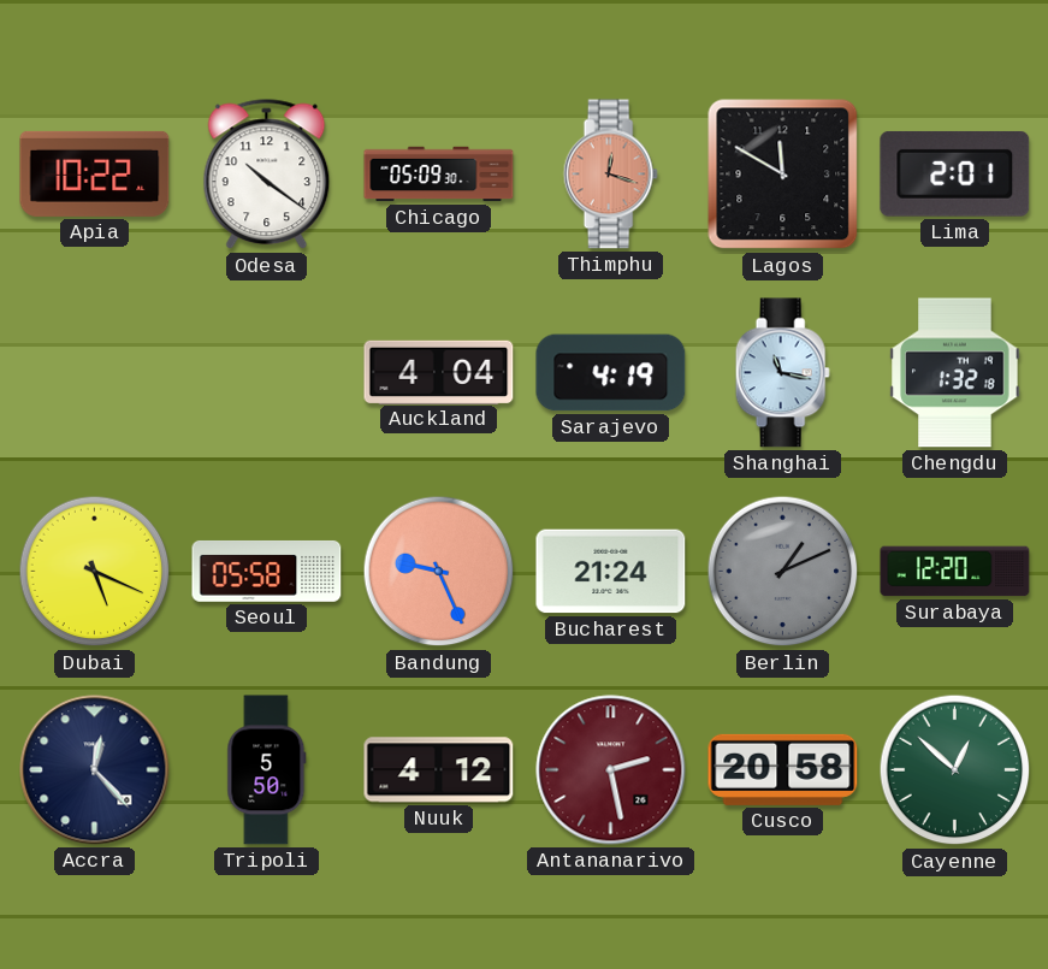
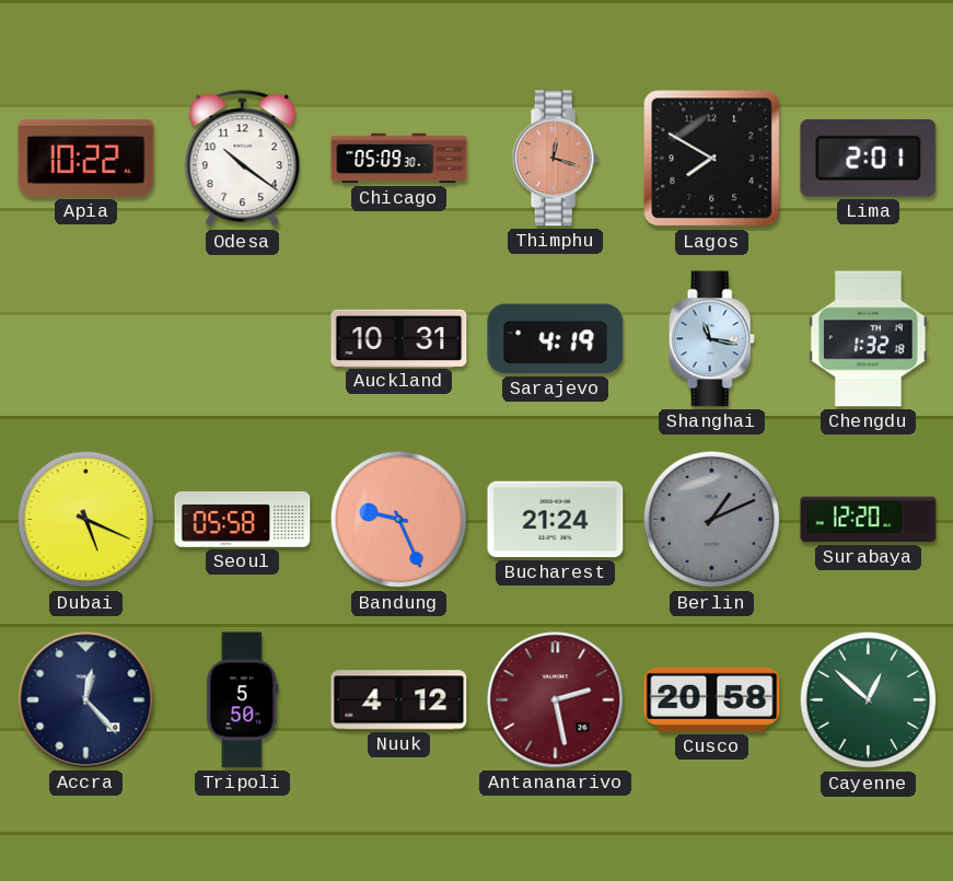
Lagos: 11:50 -> 7:50 (712, 159)
Auckland: 4:04 -> 10:31 (399, 338)
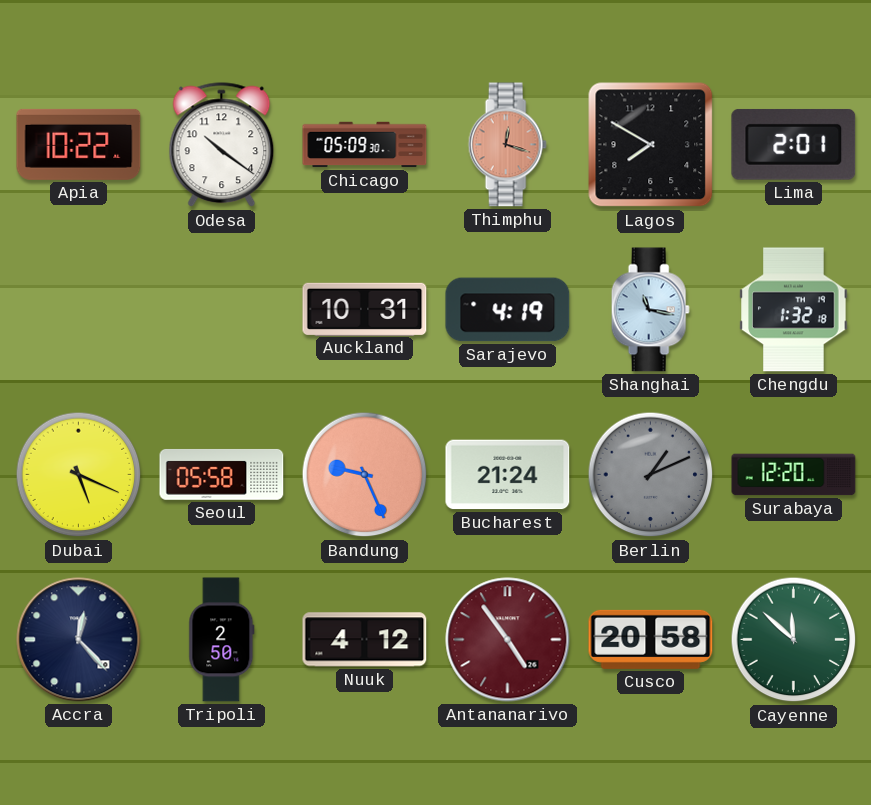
Tripoli: 5:50 -> 2:50 (222, 640)
Antananarivo: 2:28 -> 4:54 (508, 640)
Cayenne: 12:52 -> 11:52 (794, 640)
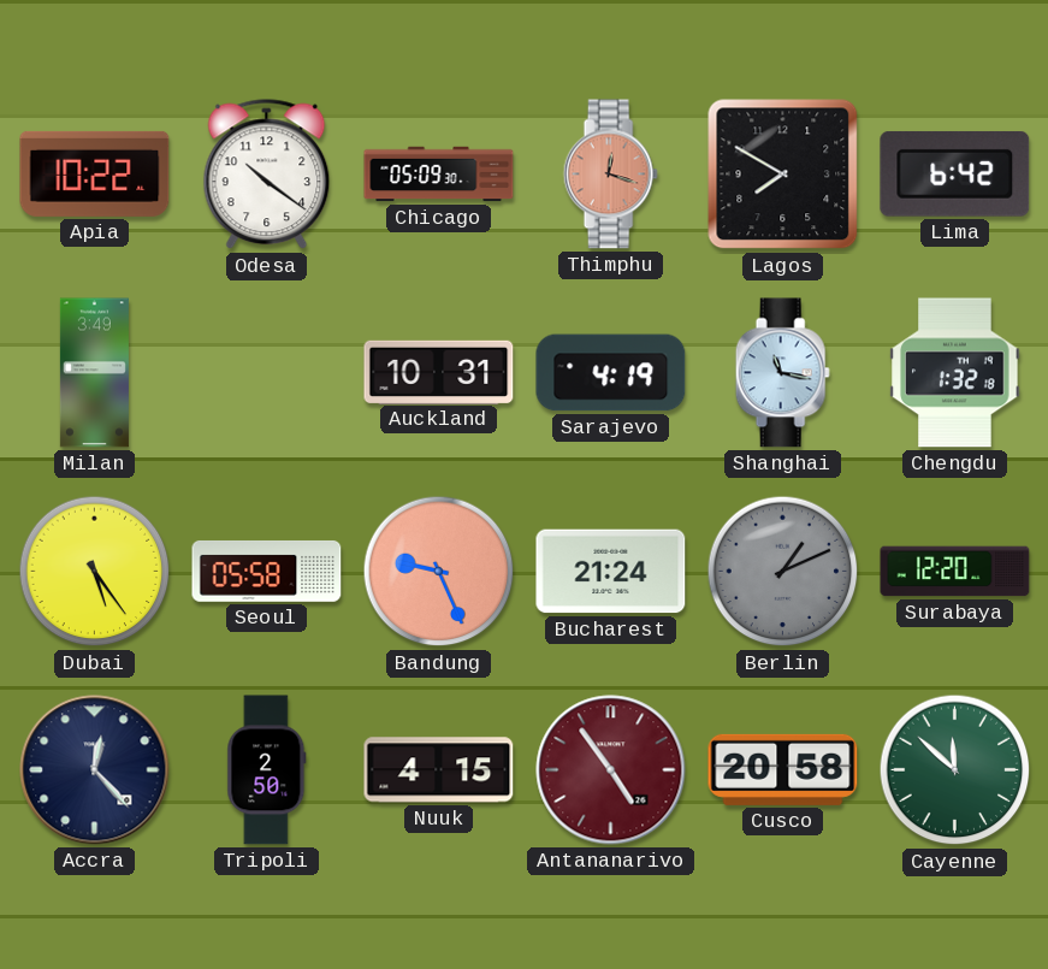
Lima: 2:01 -> 6:42 (955, 173)
Milan: none -> 3:49 (94, 373)
Dubai: 5:19 -> 5:24 (95, 572)
Nuuk: 4:12 -> 4:15 (439, 770)
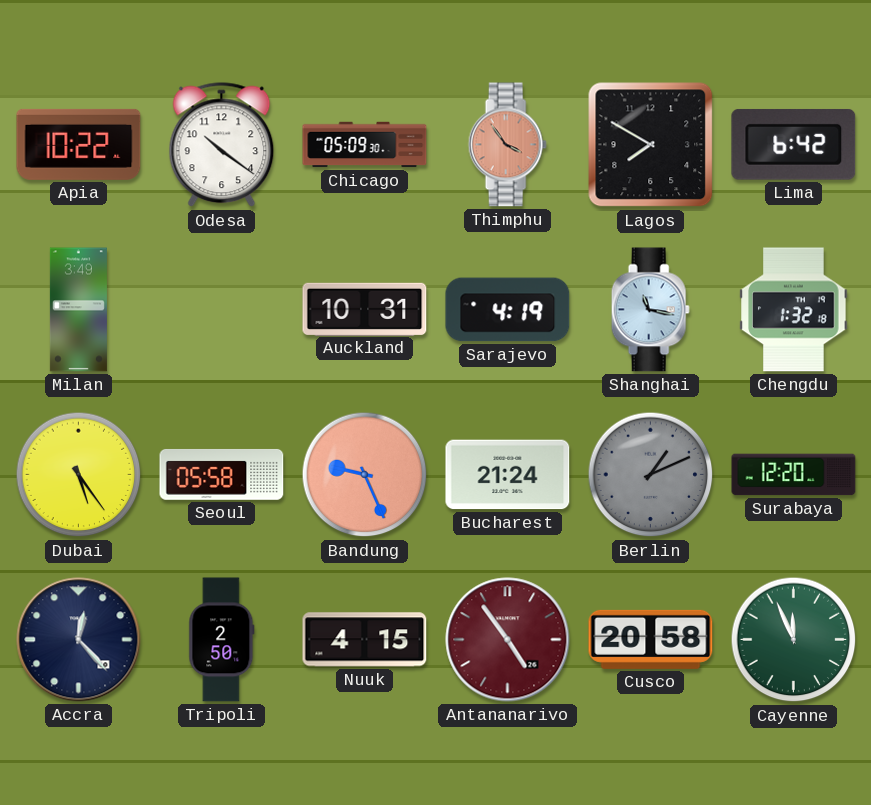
Thimphu: 12:18 -> 3:54 (507, 145)
Cayenne: 11:52 -> 11:56 (794, 640)
